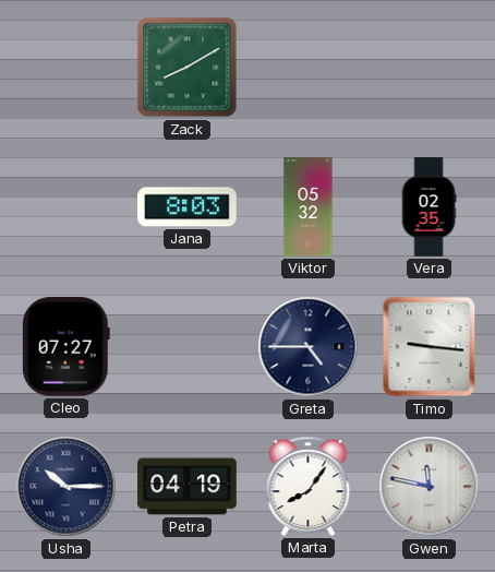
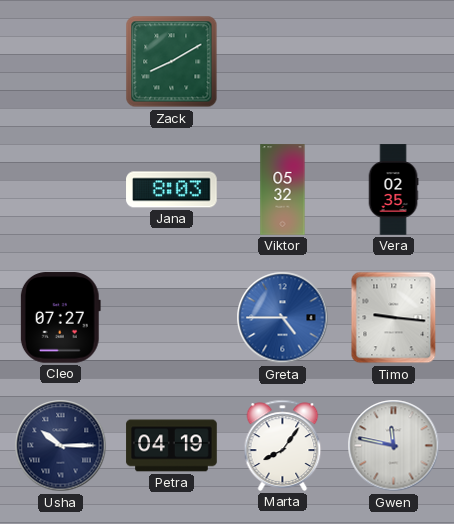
Greta dial: navy -> blue (283, 318)
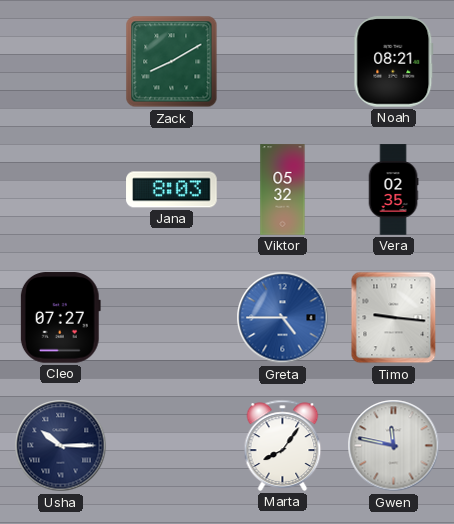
Noah: none -> 08:21 (394, 62)
Petra: 04:19 -> none (172, 446)
